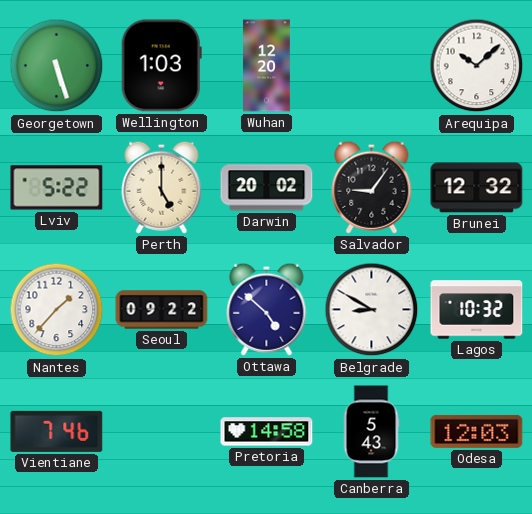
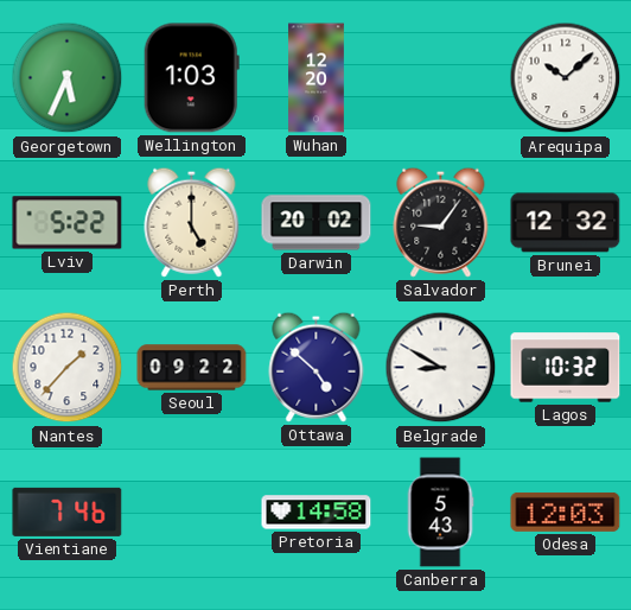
Georgetown: 5:27 -> 5:34 (68, 78)
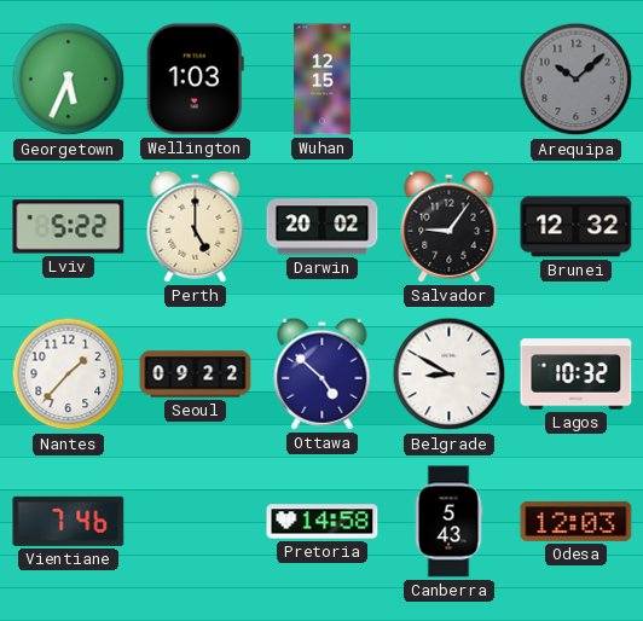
Wuhan: 12:20 -> 12:15 (323, 80)
Arequipa dial: white -> grey (577, 80)
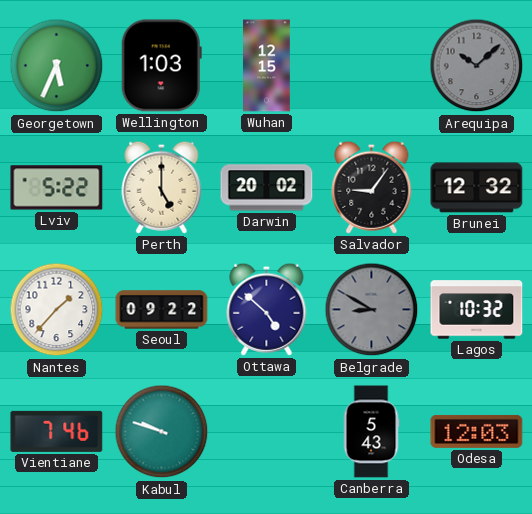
Belgrade dial: white -> grey (372, 310)
Kabul: none -> 9:48 (162, 432)
Pretoria: 14:58 -> none (323, 522)
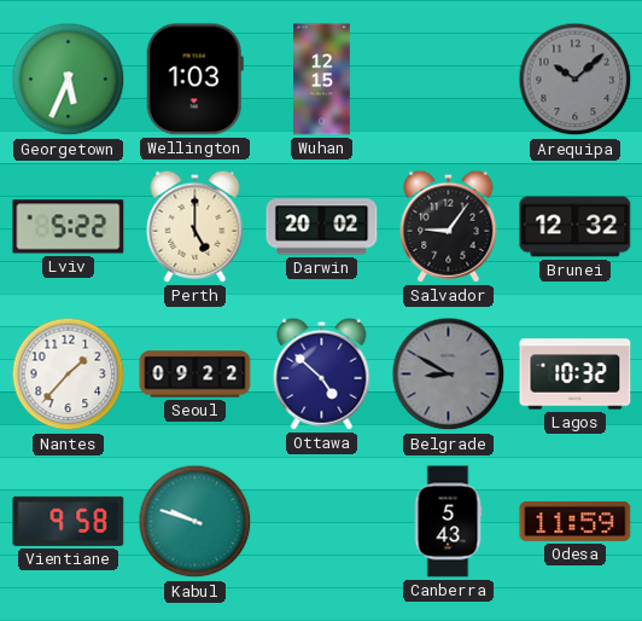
Vientiane: 7:46 -> 9:58 (69, 521)
Odesa: 12:03 -> 11:59 (576, 521)
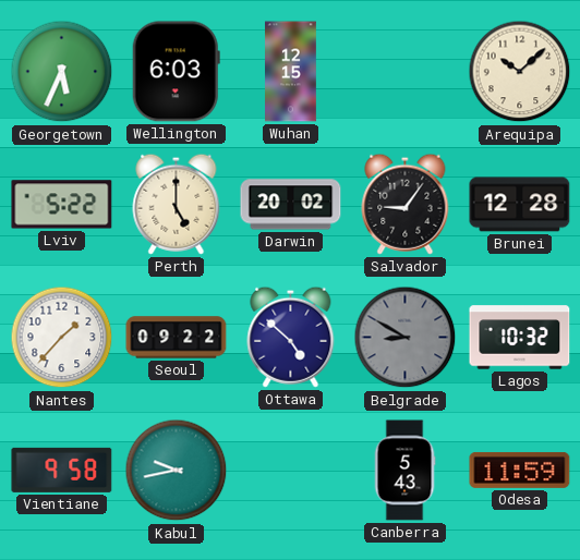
Wellington: 1:03 -> 6:03 (176, 72)
Arequipa dial: grey -> cream (520, 72)
Brunei: 12:32 -> 12:28 (520, 205)
Kabul: 9:48 -> 9:43 (177, 471)
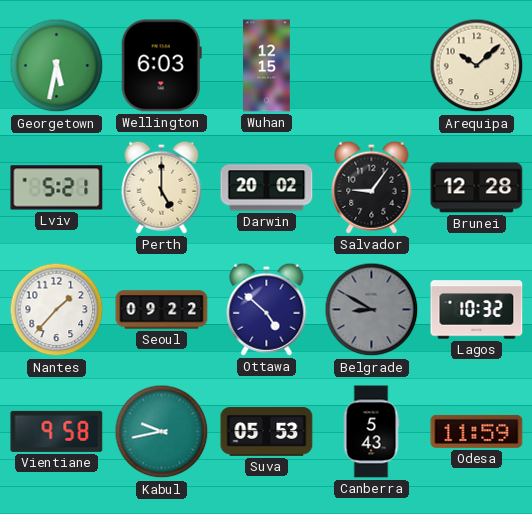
Georgetown: 5:34 -> 5:32 (57, 66)
Lviv: 5:22 -> 5:21 (57, 188)
Suva: none -> 05:53 (267, 432)
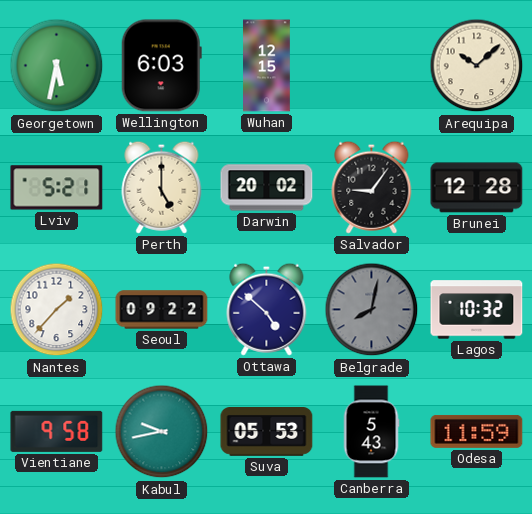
Belgrade: 8:50 -> 8:02 (372, 310)
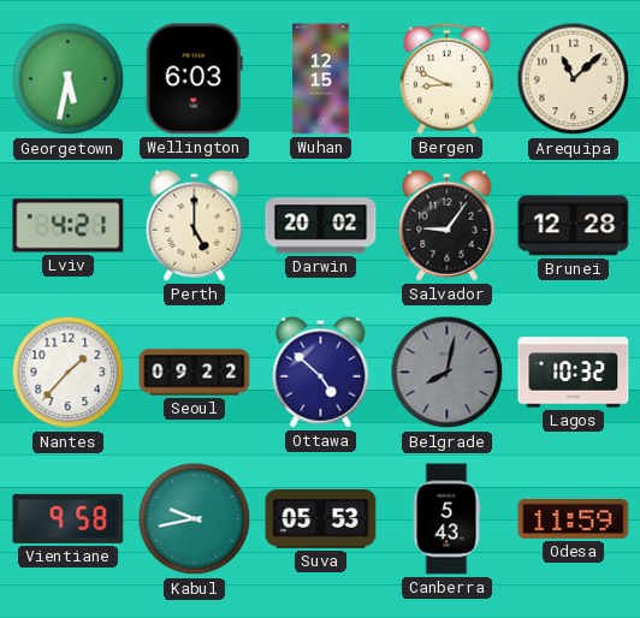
Bergen: none -> 8:49 (446, 78)
Arequipa: 10:08 -> 11:08 (574, 79)
Lviv: 5:21 -> 4:21 (69, 226)
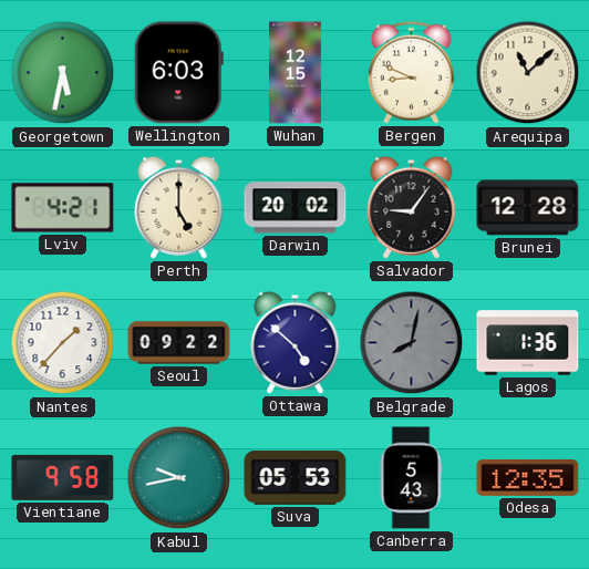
Lagos: 10:32 -> 1:36 (528, 343)
Odesa: 11:59 -> 12:35 (528, 477)
